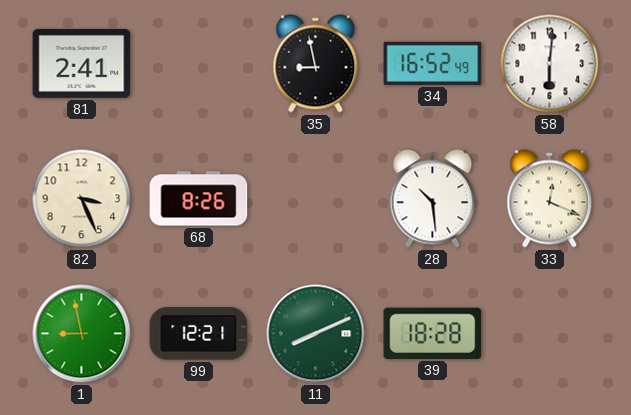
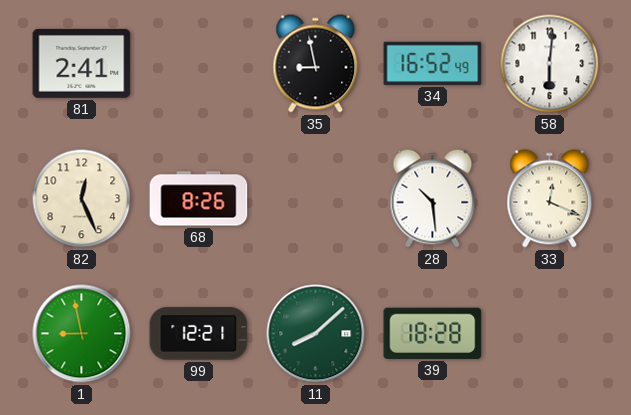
82: 3:26 -> 12:26 (82, 199)
11: 8:11 -> 8:08 (316, 334)
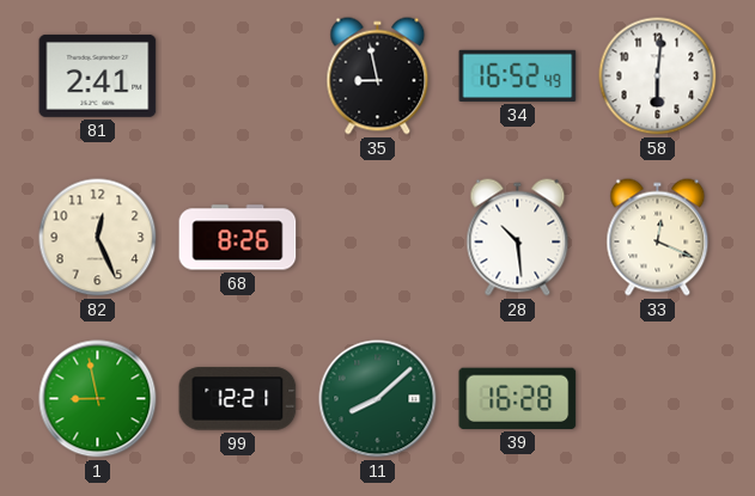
39: 18:28 -> 16:28 (518, 398)
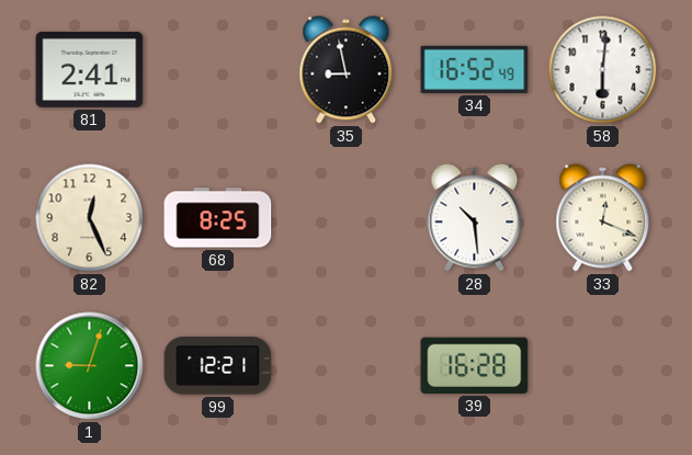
68: 8:26 -> 8:25 (218, 218)
1: 8:58 -> 9:03 (90, 366)
11: 8:08 -> none (378, 399)
